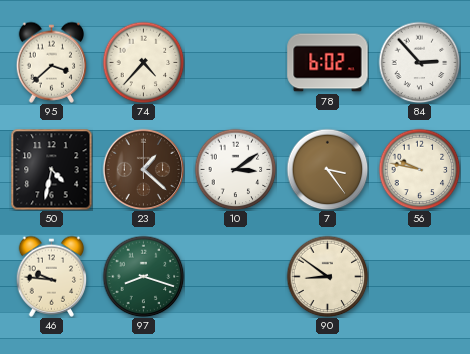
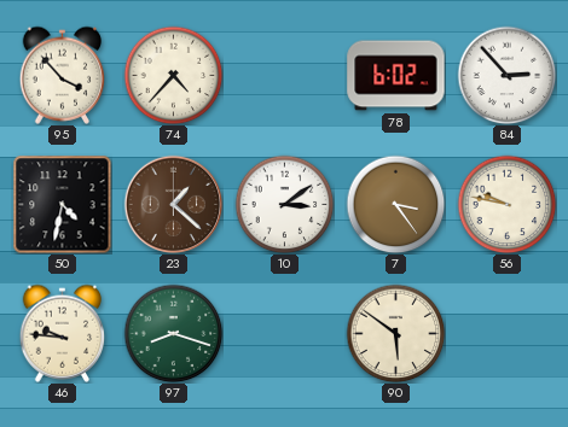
95: 3:38 -> 3:53 (63, 75)
90: 8:51 -> 5:51 (395, 333)
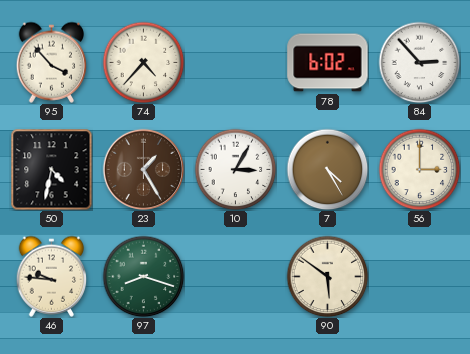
23: 1:22 -> 1:25 (143, 169)
10: 3:09 -> 3:05 (235, 169)
7: 3:24 -> 4:25 (327, 169)
56: 9:47 -> 3:00 (419, 169)
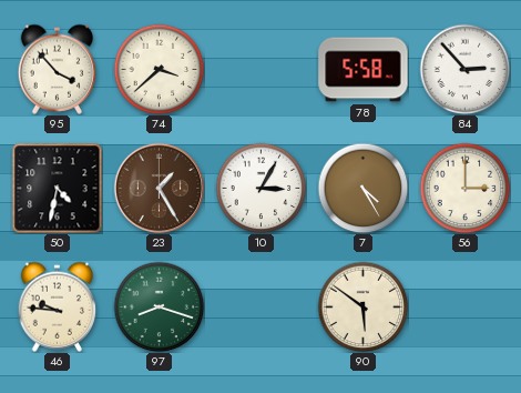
74: 4:37 -> 3:38 (159, 69)
78: 6:02 -> 5:58 (364, 70)
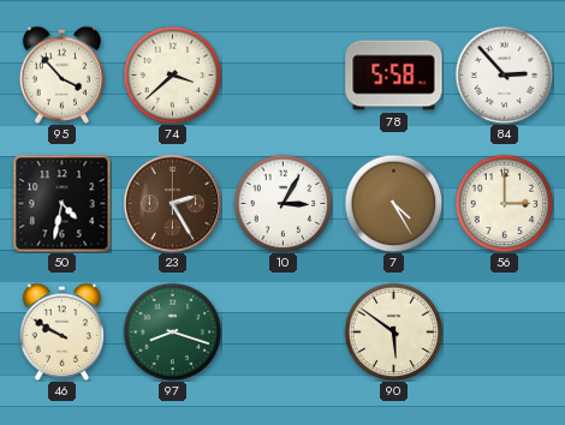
23: 1:25 -> 2:25 (172, 203)
46: 9:46 -> 9:50 (63, 331)
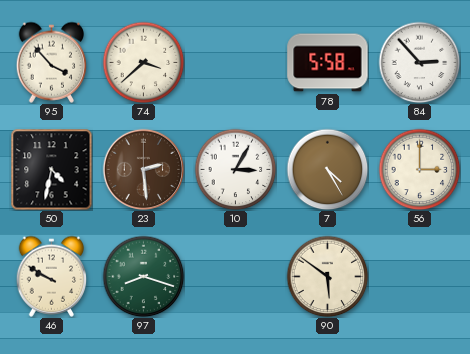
23: 2:25 -> 2:29 (143, 169)
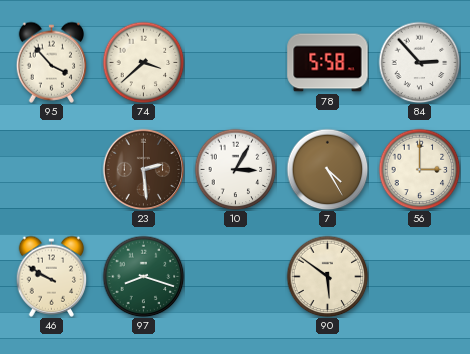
50: 4:32 -> none (51, 169)
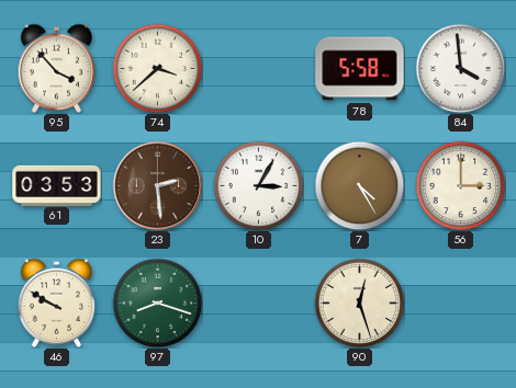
84: 2:53 -> 3:59 (460, 68)
61: none -> 03:53 (57, 185)
90: 5:51 -> 12:27 (359, 303)
